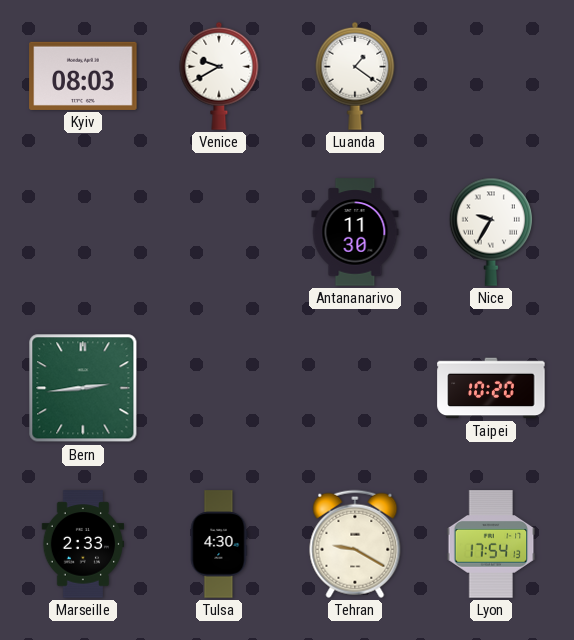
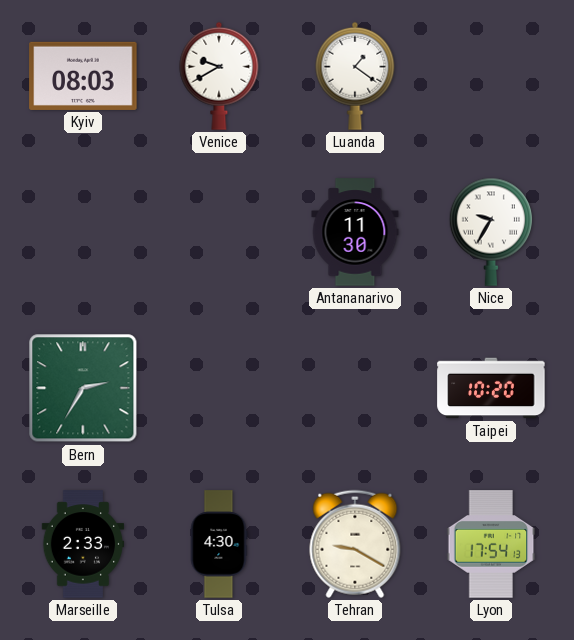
Bern: 2:44 -> 2:35 (83, 388)
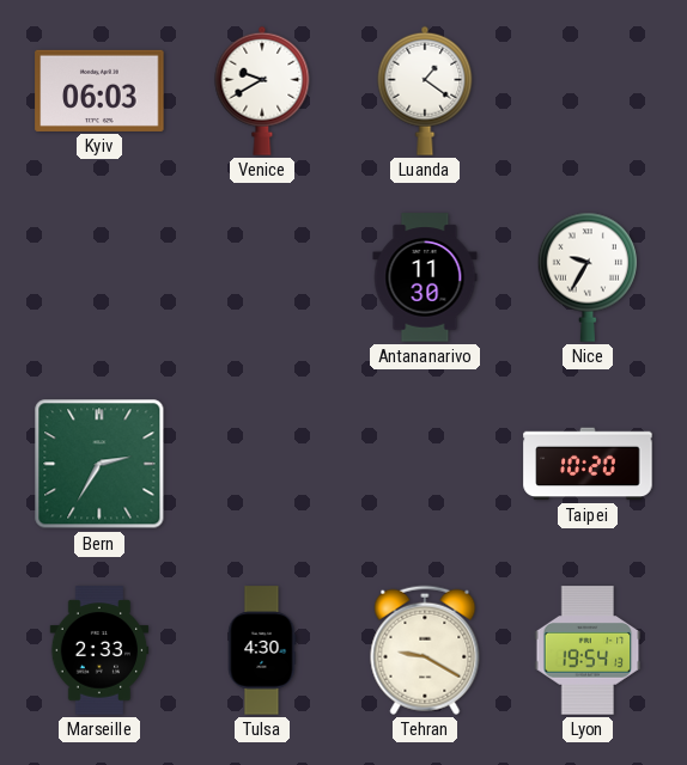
Kyiv: 08:03 -> 06:03 (99, 91)
Lyon: 17:54 -> 19:54 (588, 650)
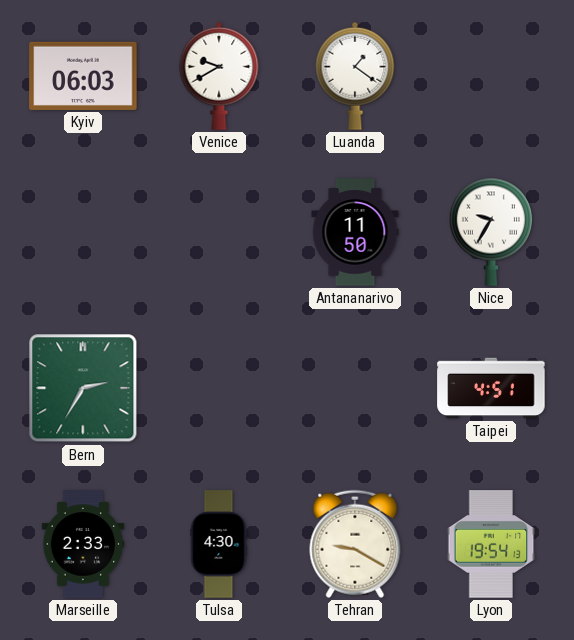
Antananarivo: 11:30 -> 11:50 (355, 232)
Taipei: 10:20 -> 4:51 (491, 388)
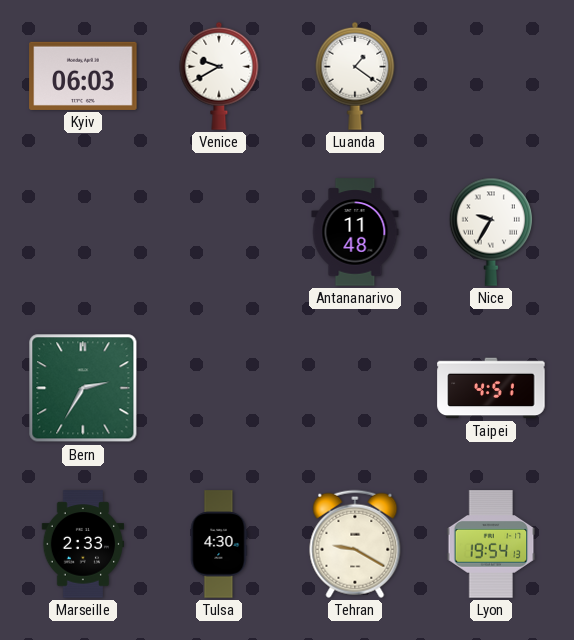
Antananarivo: 11:50 -> 11:48 (355, 232)
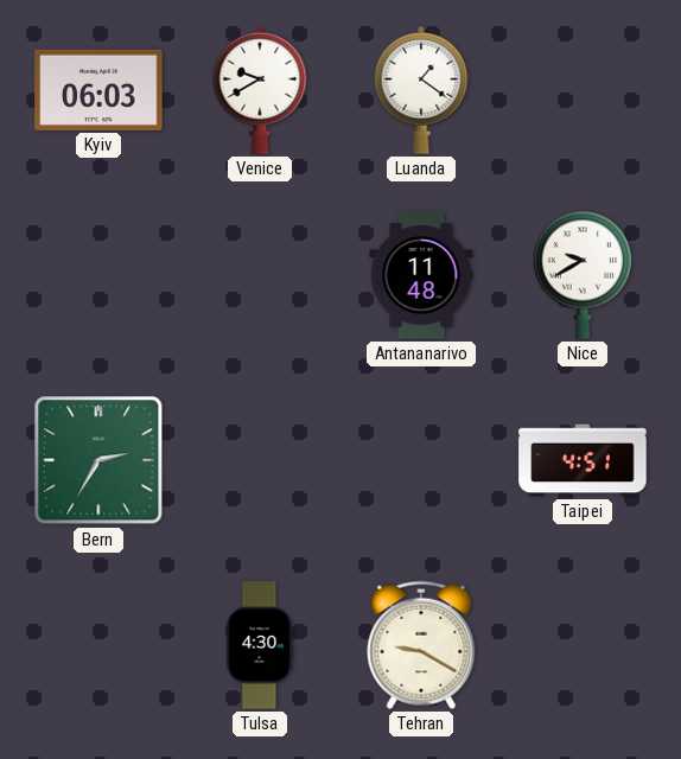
Nice: 9:35 -> 9:40 (581, 275)
Marseille: 2:33 -> none (83, 544)
Lyon: 19:54 -> none (491, 544)
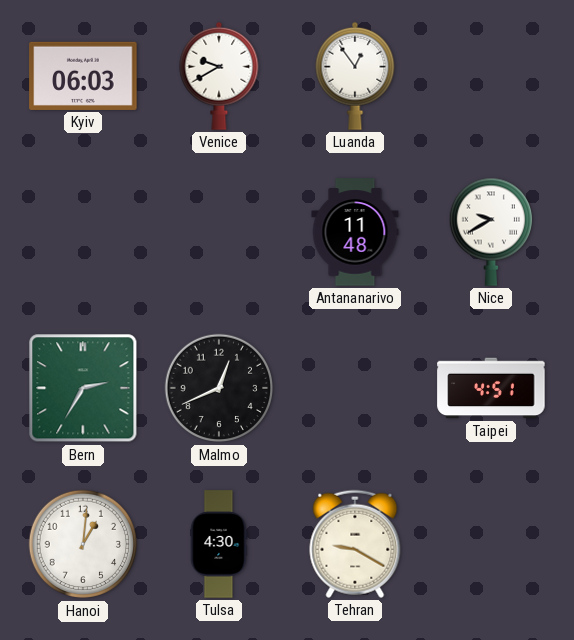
Luanda: 1:21 -> 12:54 (355, 76)
Malmo: none -> 12:41 (219, 388)
Hanoi: none -> 1:01 (83, 544)
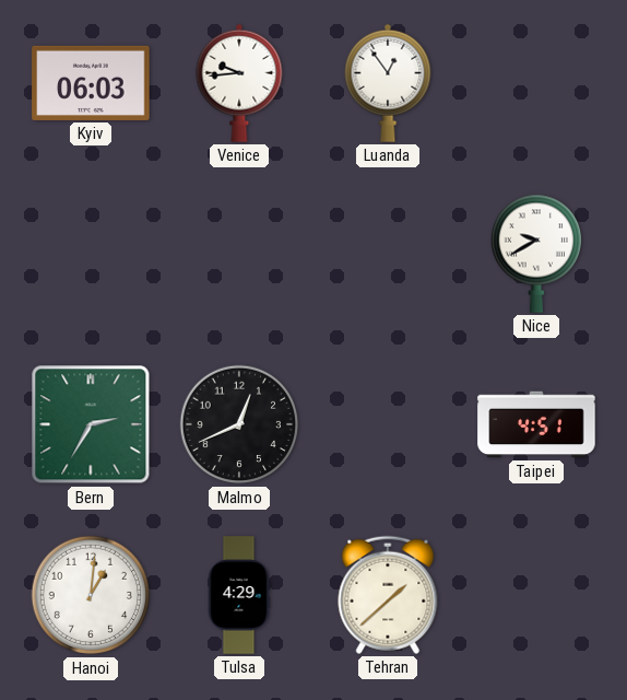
Venice: 9:40 -> 9:44 (239, 83)
Antananarivo: 11:48 -> none (355, 232)
Tulsa: 4:30 -> 4:29 (239, 595)
Tehran: 9:20 -> 1:38 (388, 595)
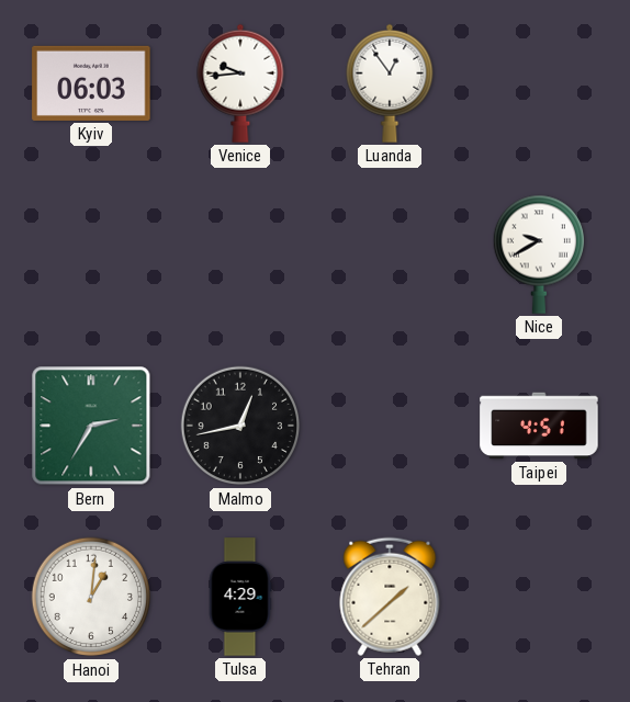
Malmo: 12:41 -> 12:43 (240, 426)
